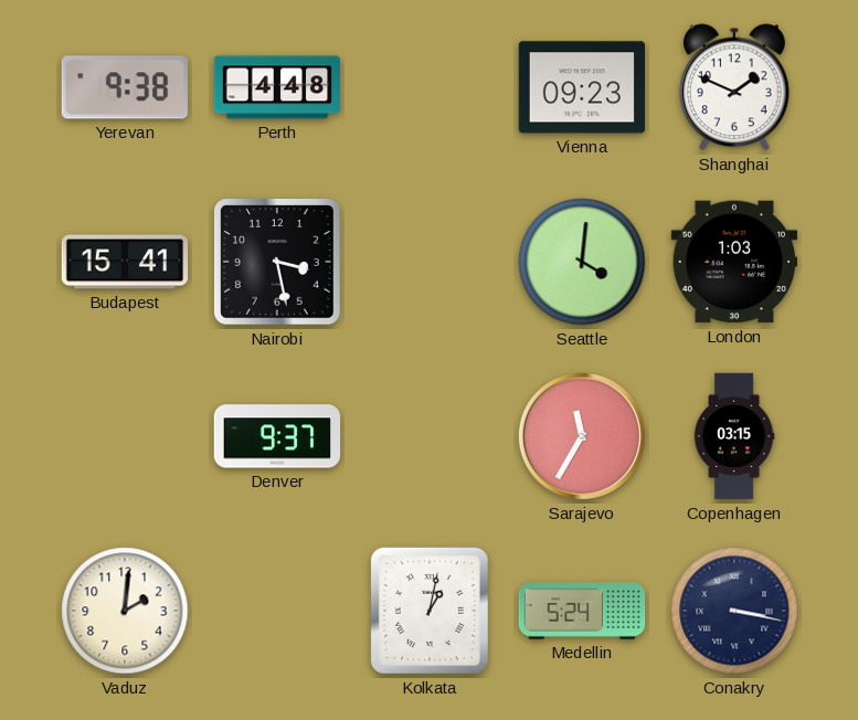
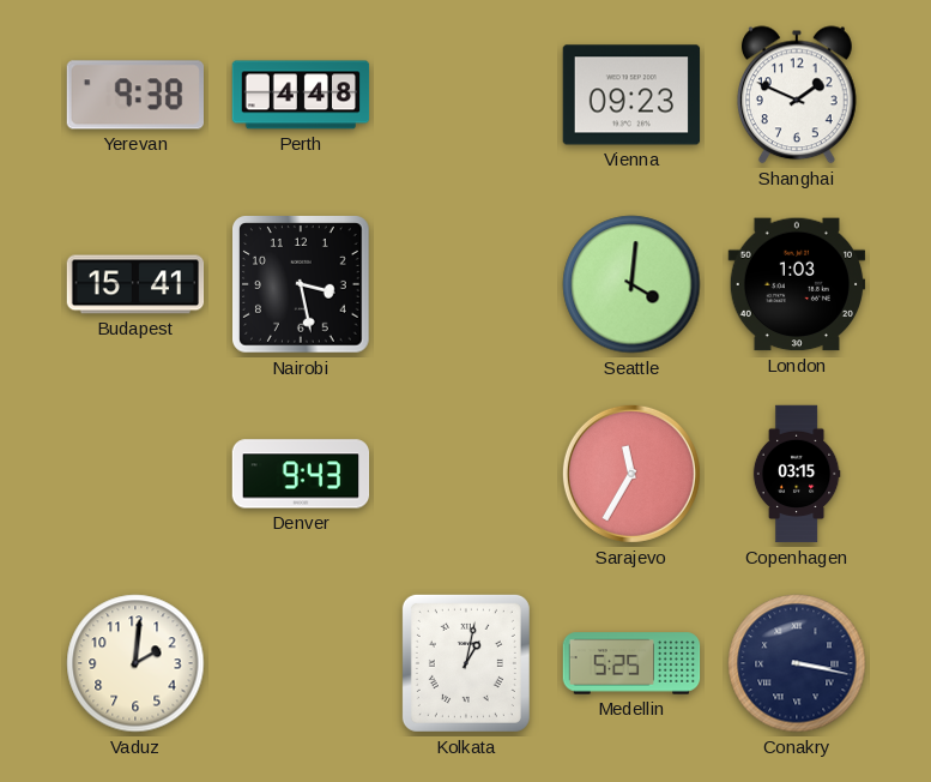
Denver: 9:37 -> 9:43 (301, 474)
Medellin: 5:24 -> 5:25 (631, 663)
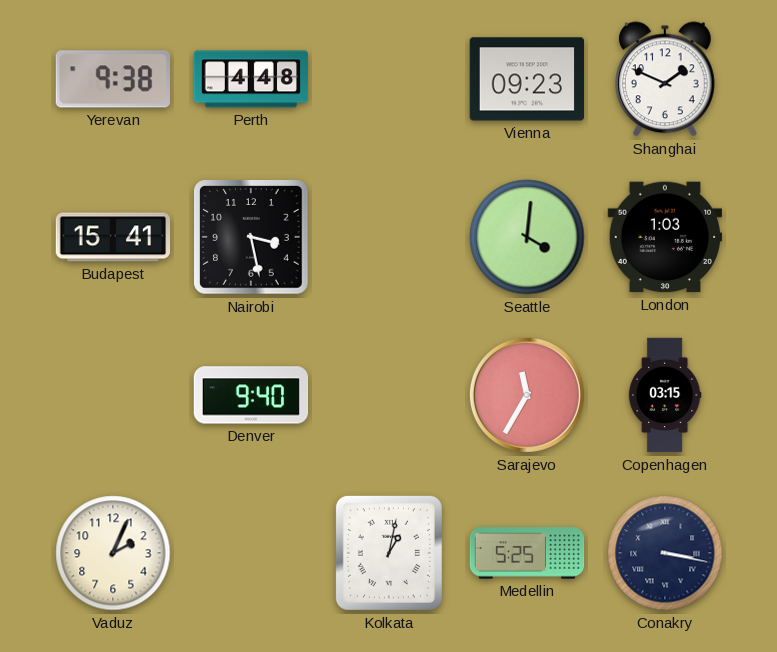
Denver: 9:43 -> 9:40 (251, 395)
Vaduz: 2:01 -> 2:04 (113, 553)
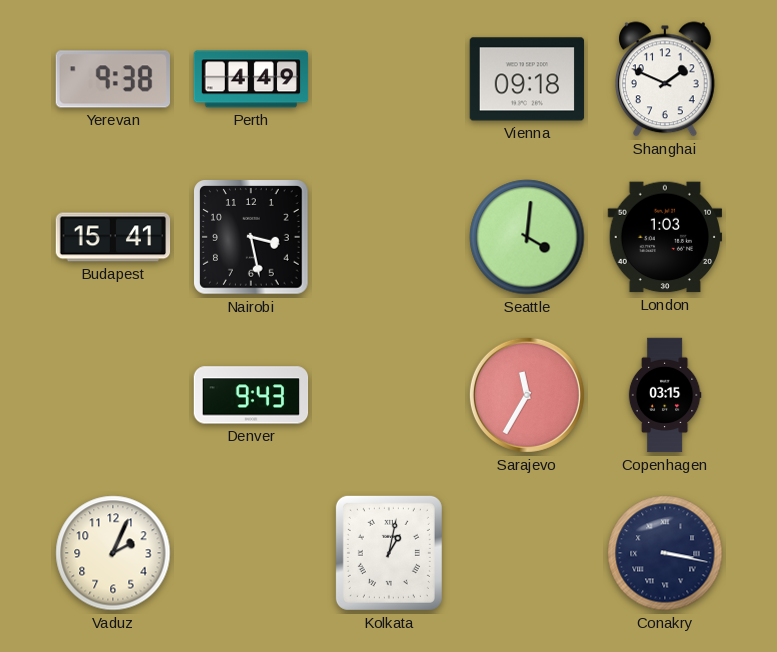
Perth: 4:48 -> 4:49 (251, 79)
Vienna: 09:23 -> 09:18 (527, 79)
Denver: 9:40 -> 9:43 (251, 395)
Medellin: 5:25 -> none (527, 553)
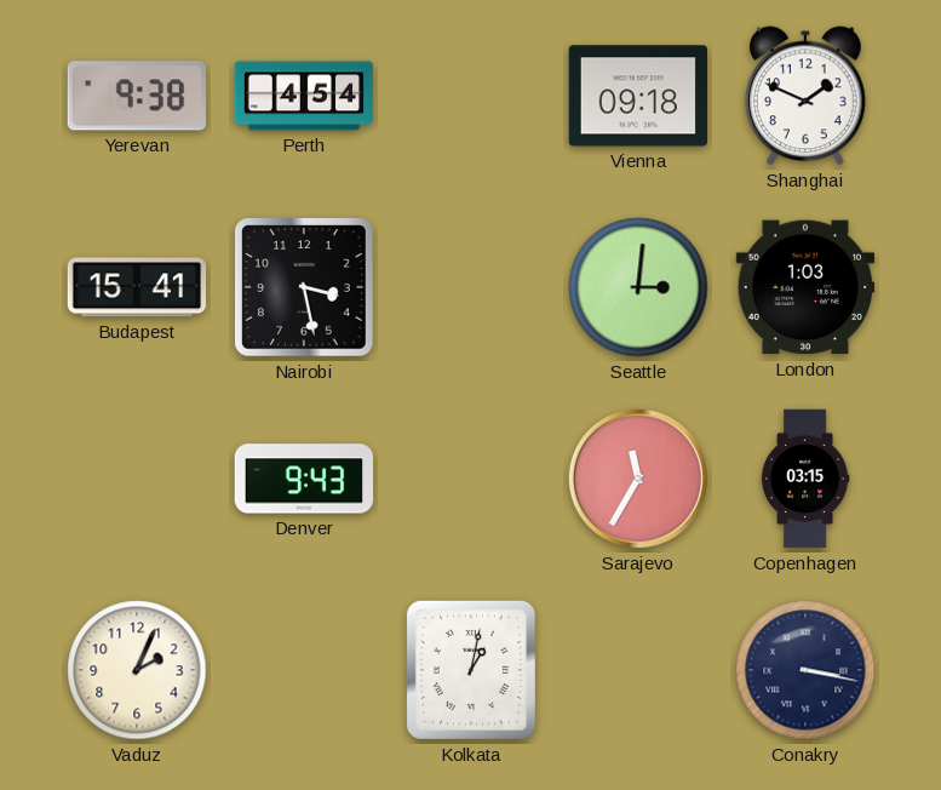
Perth: 4:49 -> 4:54 (304, 96)
Seattle: 4:01 -> 3:01 (638, 287)
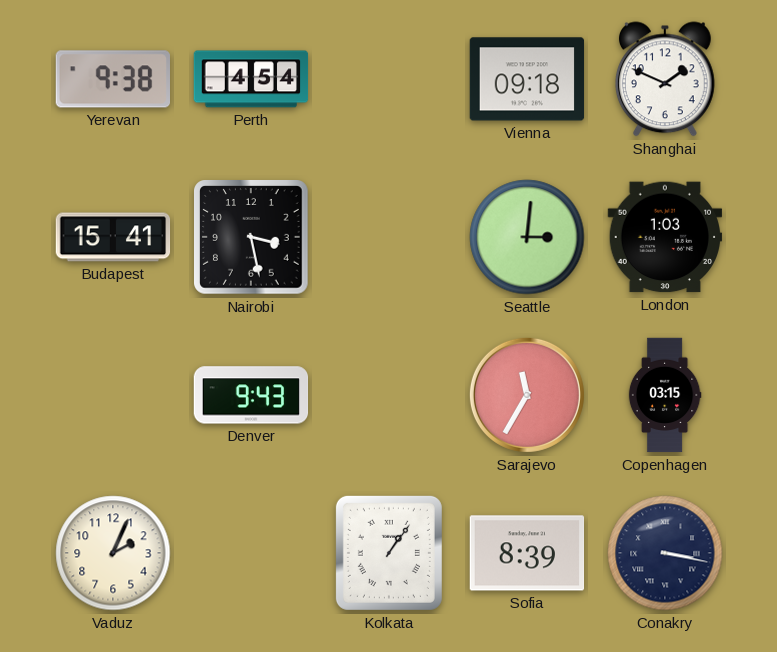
Kolkata: 1:02 -> 1:06 (389, 553)
Sofia: none -> 8:39 (527, 553)
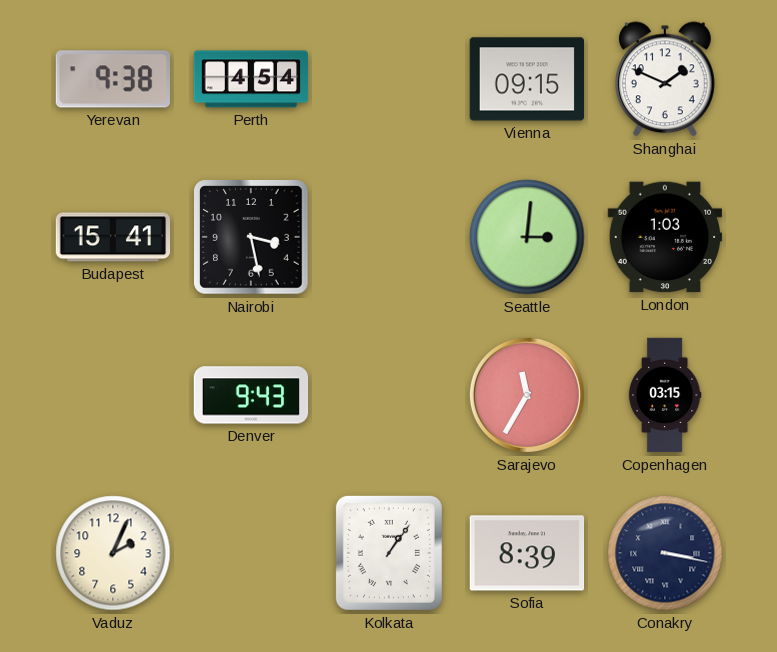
Vienna: 09:18 -> 09:15 (527, 79)
